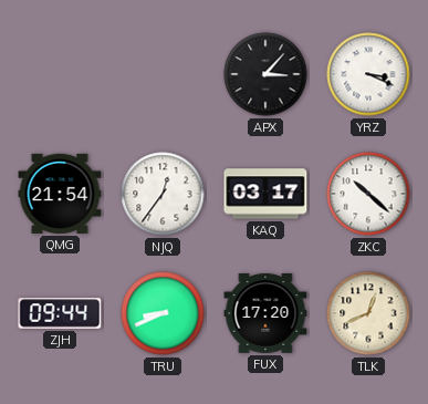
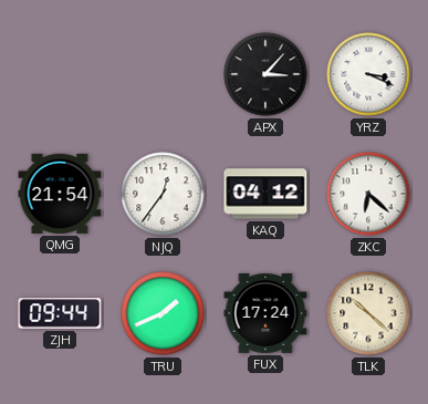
KAQ: 03:17 -> 04:12 (265, 194)
ZKC: 10:22 -> 6:22 (368, 194)
TRU: 8:41 -> 1:41 (163, 313)
FUX: 17:20 -> 17:24 (265, 313)
TLK: 12:41 -> 10:22 (368, 313)
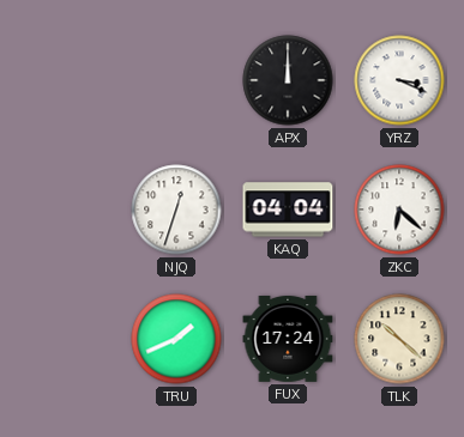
APX: 3:07 -> 12:00 (288, 80)
QMG: 21:54 -> none (60, 194)
NJQ: 12:36 -> 12:33 (176, 210)
KAQ: 04:12 -> 04:04 (288, 210)
ZJH: 09:44 -> none (60, 313)
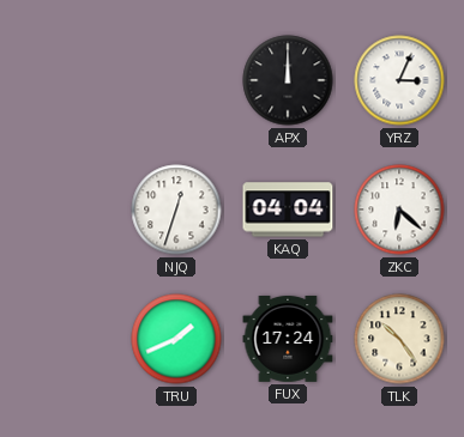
YRZ: 3:19 -> 3:04 (399, 80)
TLK: 10:22 -> 10:24 (399, 339)
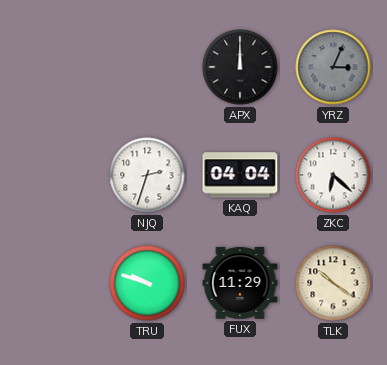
YRZ dial: white -> grey (333, 67)
NJQ: 12:33 -> 2:33 (147, 175)
TRU: 1:41 -> 9:48 (147, 283)
FUX: 17:24 -> 11:29 (240, 283)
TLK: 10:24 -> 10:21 (333, 283)
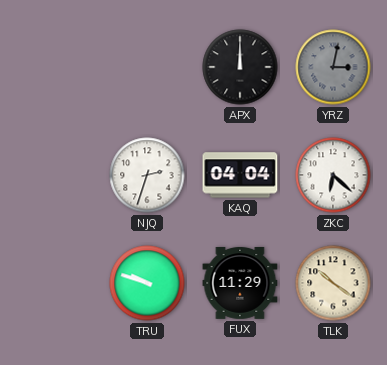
YRZ: 3:04 -> 3:02 (333, 67)
